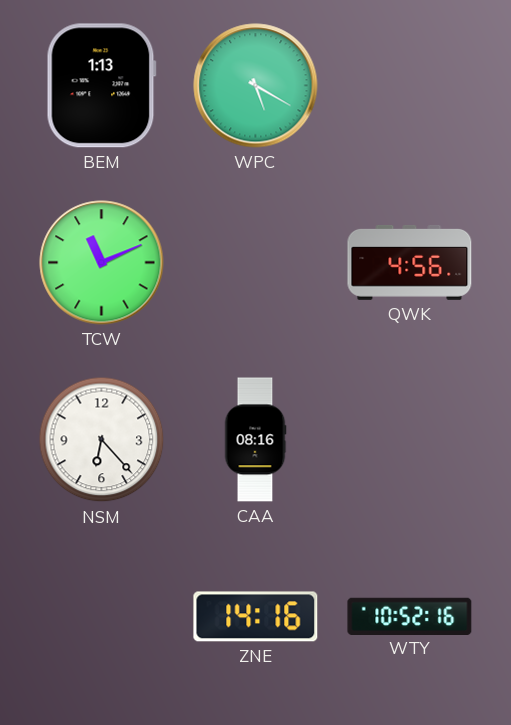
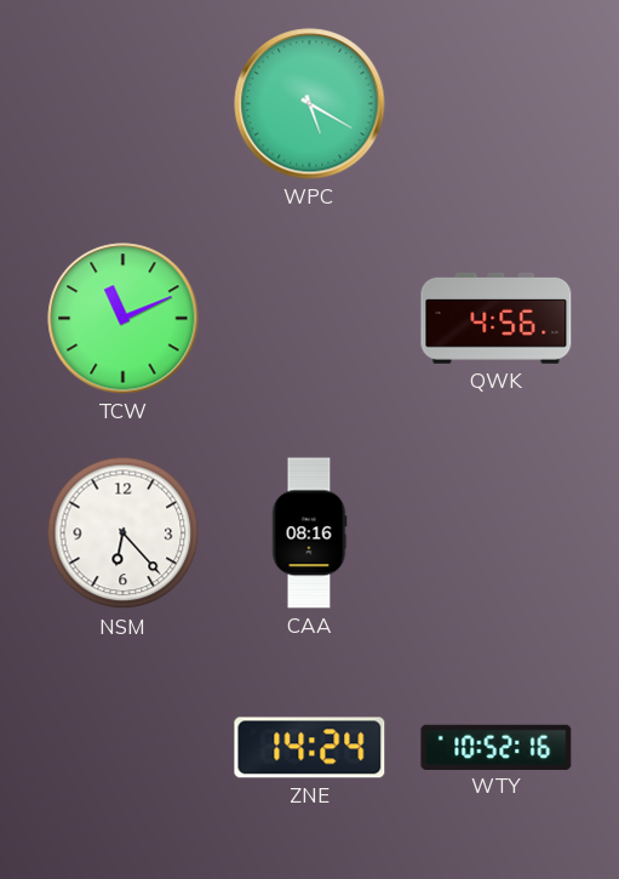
BEM: 1:13 -> none (101, 86)
ZNE: 14:16 -> 14:24 (310, 748)
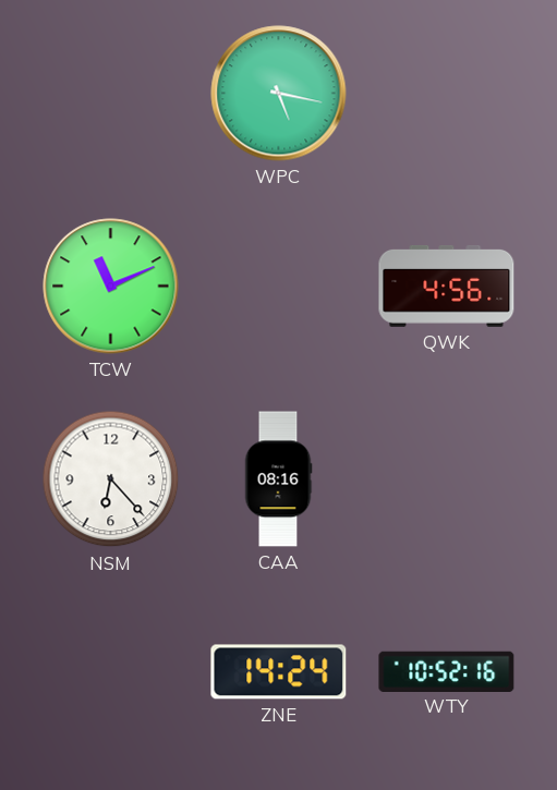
WPC: 5:20 -> 5:17 (279, 94)
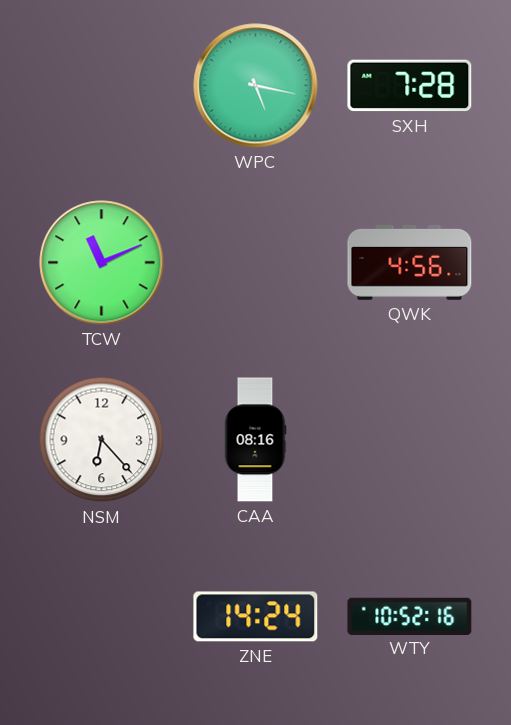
SXH: none -> 7:28 (410, 86)
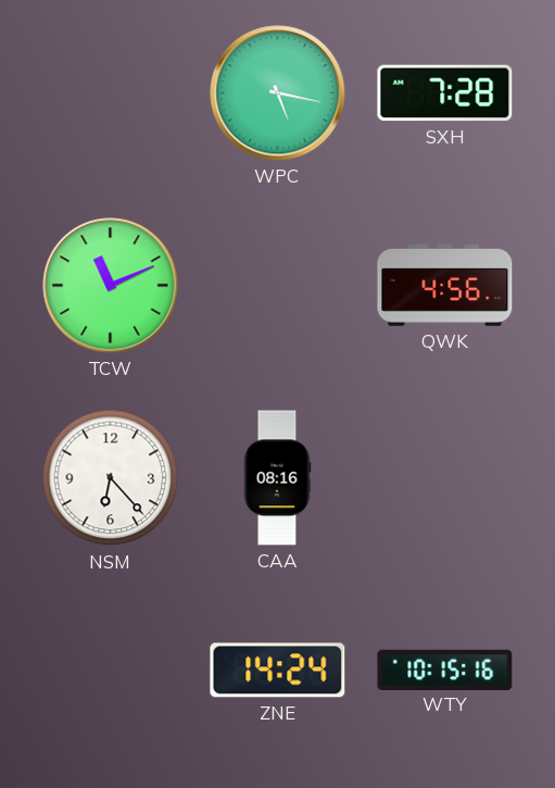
WTY: 10:52 -> 10:15 (445, 670)
